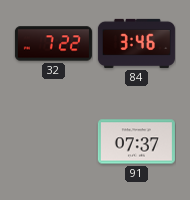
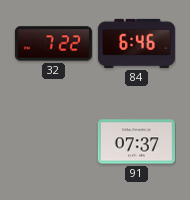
84: 3:46 -> 6:46 (136, 43)
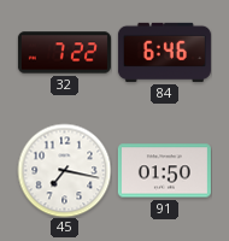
45: none -> 7:17 (64, 170)
91: 07:37 -> 01:50 (164, 171)
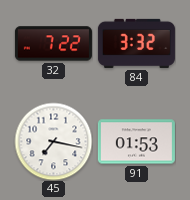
84: 6:46 -> 3:32 (136, 43)
91: 01:50 -> 01:53 (136, 142)
